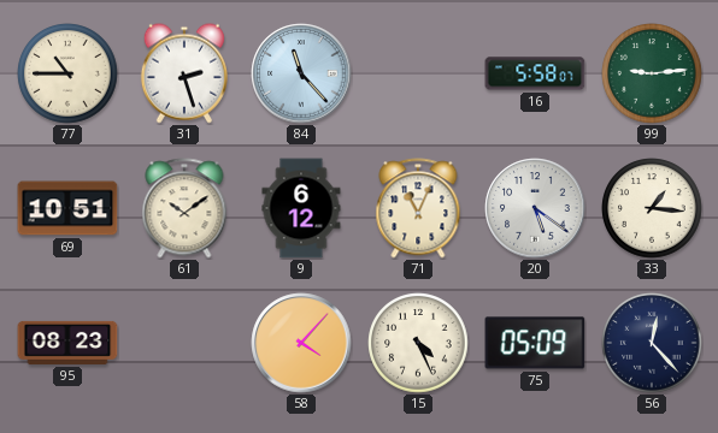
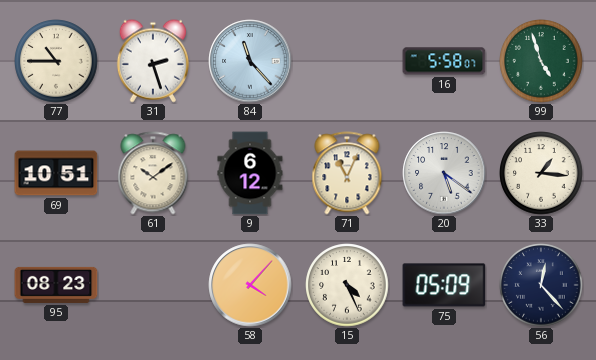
99: 9:14 -> 4:57 (541, 61)
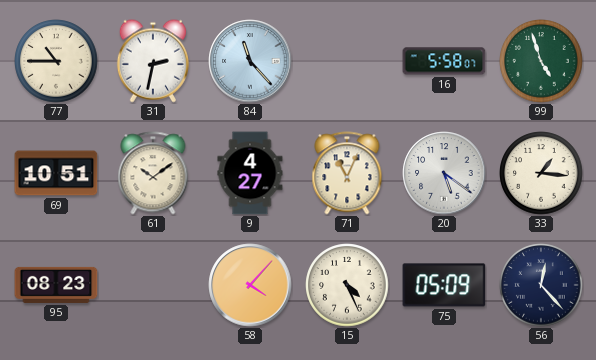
31: 2:27 -> 2:32 (153, 61)
9: 6:12 -> 4:27 (250, 173)
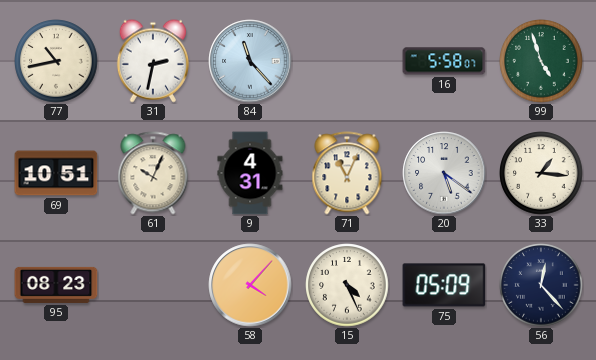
77: 10:45 -> 10:43 (56, 61)
61: 10:09 -> 10:04 (153, 173)
9: 4:27 -> 4:31 (250, 173)
